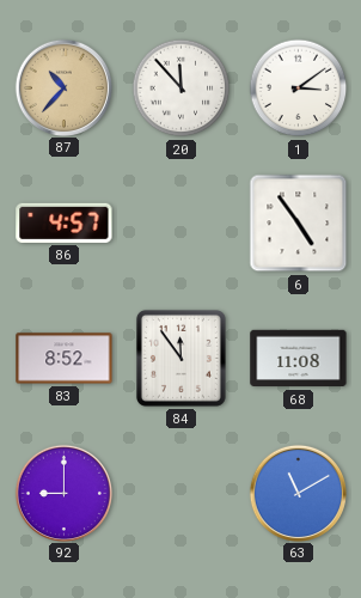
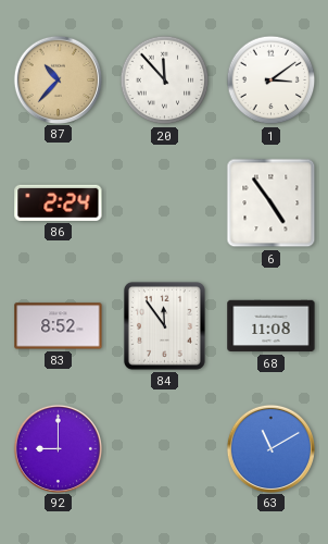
86: 4:57 -> 2:24 (59, 202)
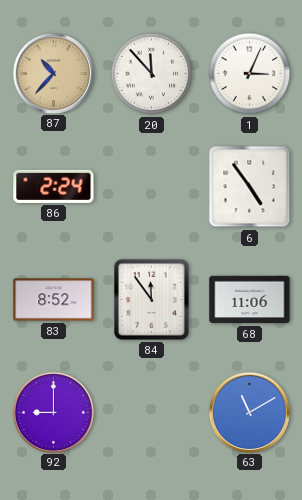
1: 3:09 -> 3:04 (250, 74)
68: 11:08 -> 11:06 (250, 300)
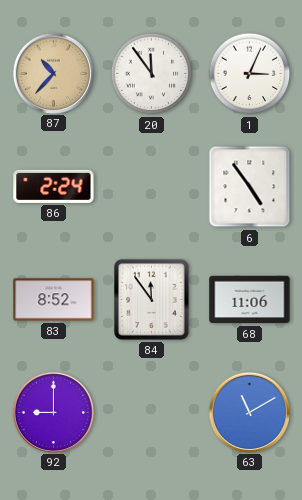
20: 11:53 -> 11:54 (152, 74)
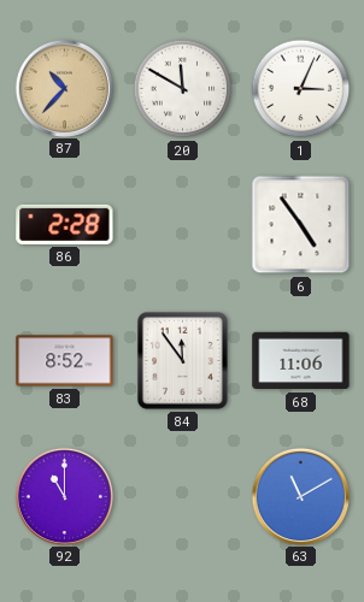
20: 11:54 -> 11:50 (183, 89)
86: 2:24 -> 2:28 (65, 224)
92: 9:00 -> 11:00 (64, 496)
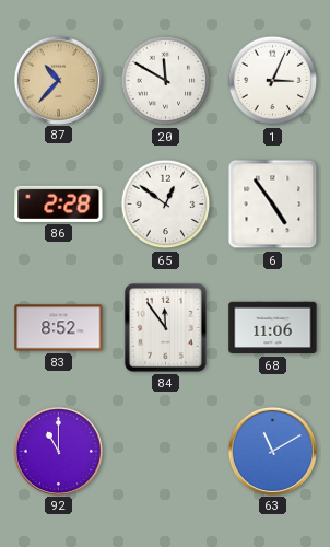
65: none -> 12:51 (166, 205)
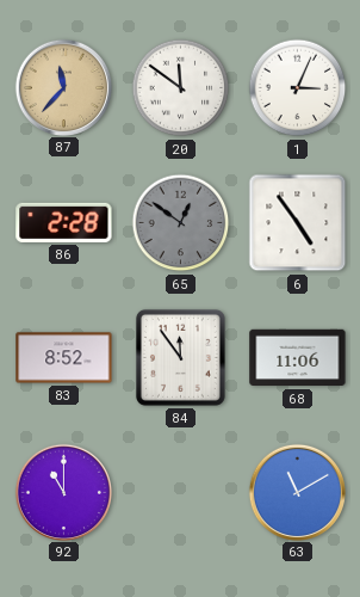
87: 10:37 -> 11:37 (63, 87)
20: 11:50 -> 11:51 (181, 88)
65 dial: white -> grey (181, 223)
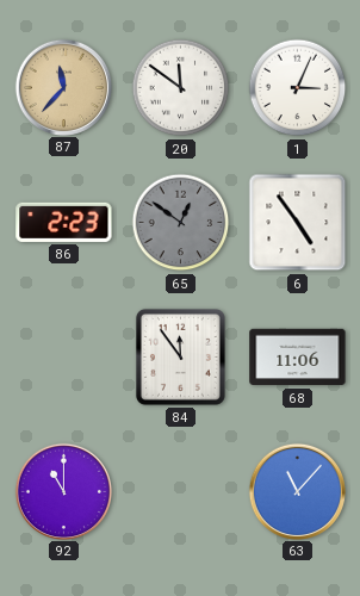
86: 2:28 -> 2:23 (64, 222)
83: 8:52 -> none (64, 358)
63: 11:10 -> 11:07 (297, 491)
